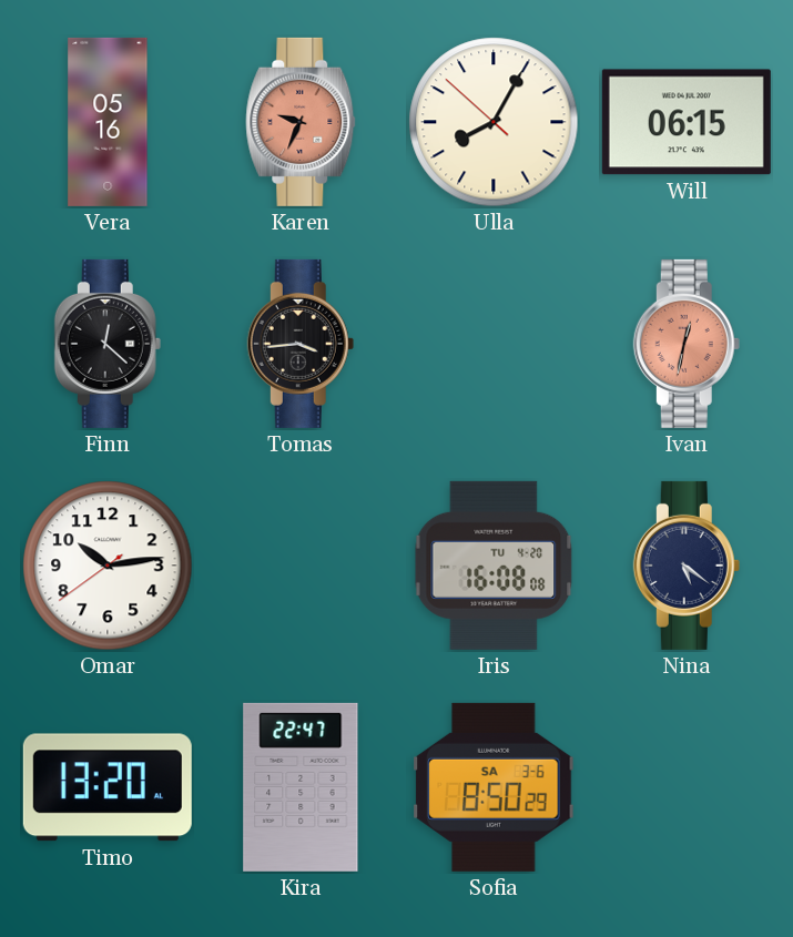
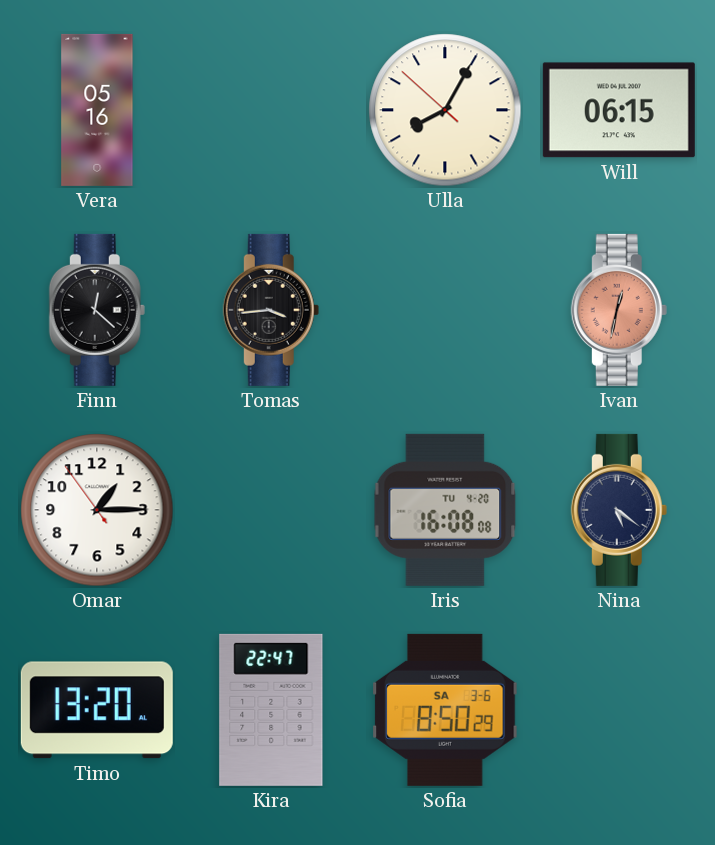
Karen: 9:34 -> none (301, 122)
Omar: 10:13 -> 1:14 (97, 510)
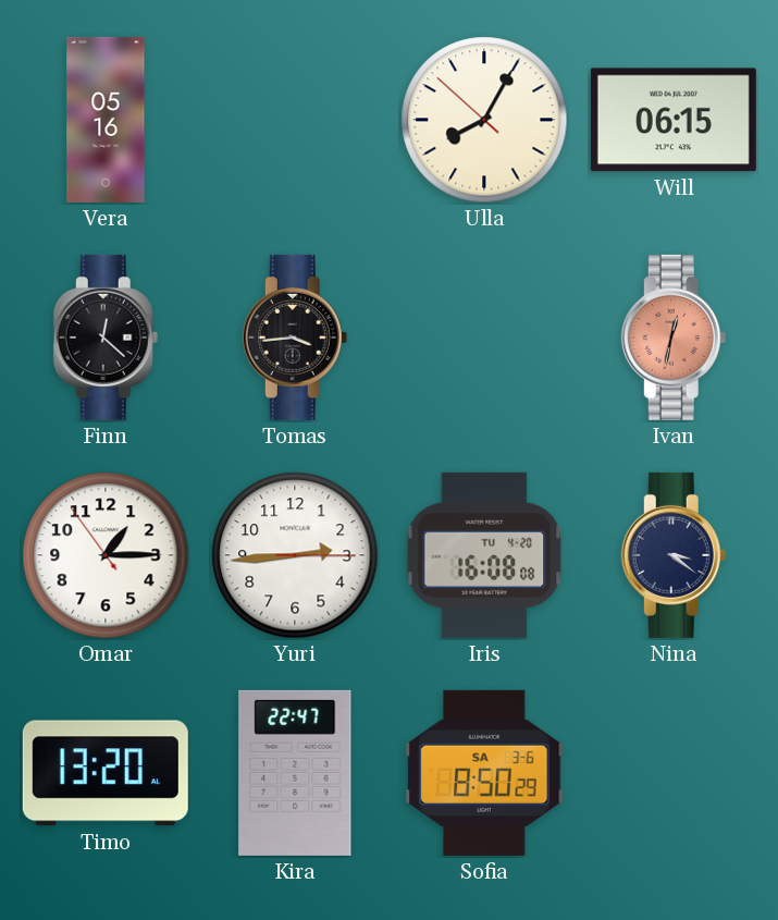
Yuri: none -> 2:44 (295, 555)
Nina: 5:21 -> 3:21 (674, 555)
